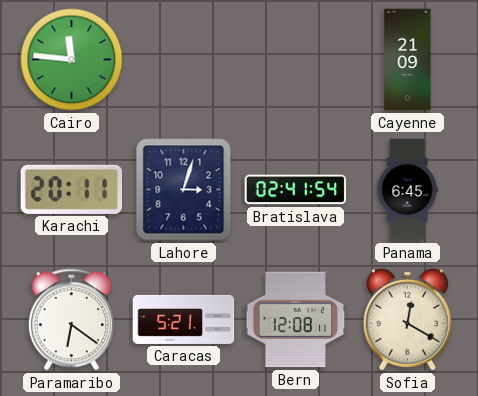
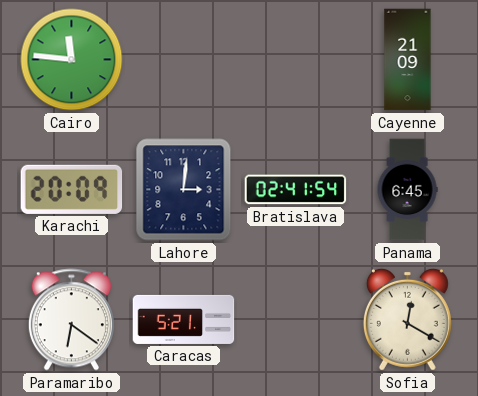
Karachi: 20:11 -> 20:09 (72, 189)
Lahore: 3:03 -> 3:01 (184, 190)
Bern: 12:08 -> none (296, 320)
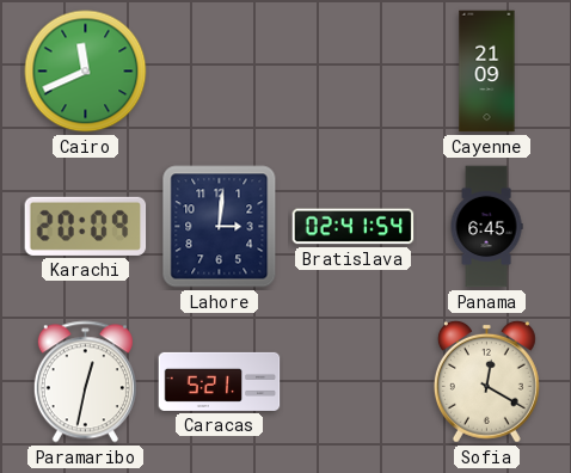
Cairo: 11:46 -> 11:41 (86, 72)
Paramaribo: 6:21 -> 12:32 (85, 382)
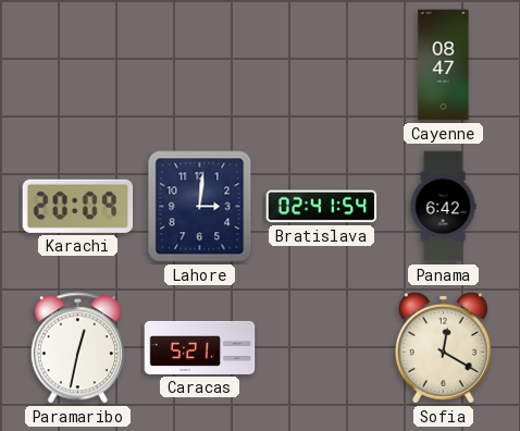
Cairo: 11:41 -> none (86, 72)
Cayenne: 21:09 -> 08:47 (444, 65)
Panama: 6:45 -> 6:42 (443, 207)
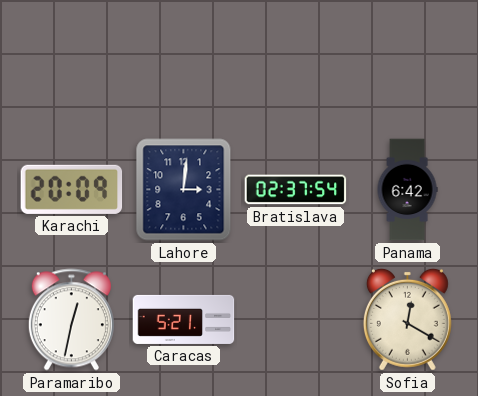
Cayenne: 08:47 -> none (444, 65)
Bratislava: 02:41 -> 02:37 (296, 190)
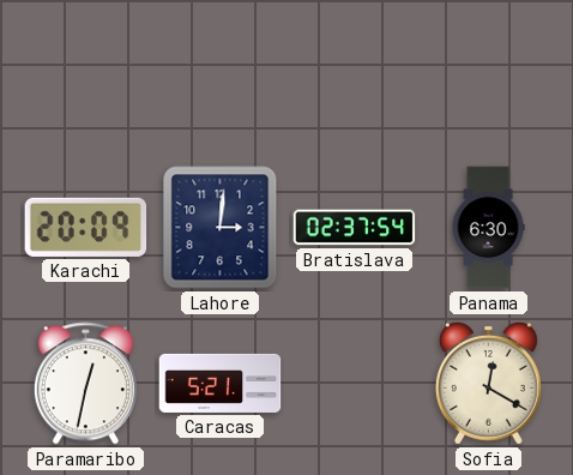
Panama: 6:42 -> 6:30 (488, 228)
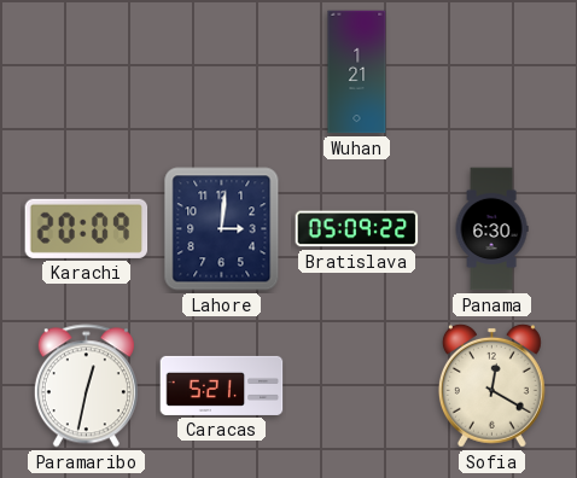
Wuhan: none -> 1:21 (357, 72)
Bratislava: 02:37 -> 05:09 (357, 229)
